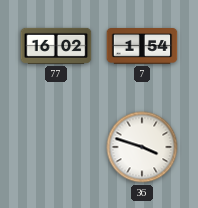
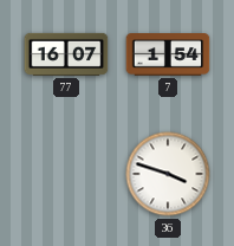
77: 16:02 -> 16:07 (66, 54)
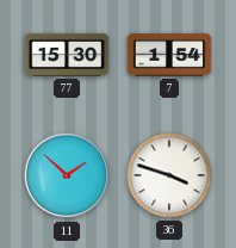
77: 16:07 -> 15:30 (67, 55)
11: none -> 1:52 (67, 175)
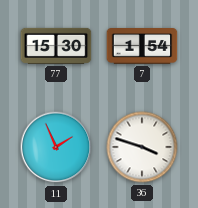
11: 1:52 -> 1:56 (56, 147)
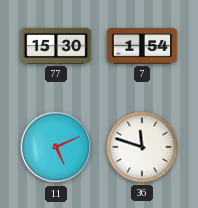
11: 1:56 -> 5:11 (56, 147)
36: 3:48 -> 11:48 (142, 147)
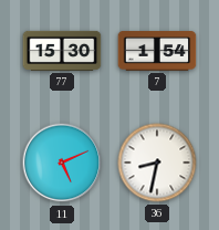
36: 11:48 -> 8:32 (157, 163)
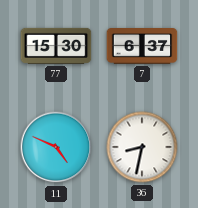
7: 1:54 -> 6:37 (142, 47)
11: 5:11 -> 4:49 (56, 147)
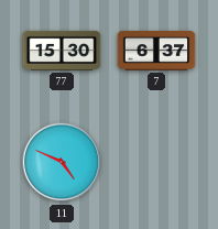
36: 8:32 -> none (142, 147)
